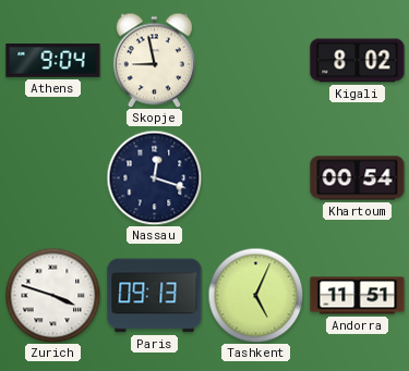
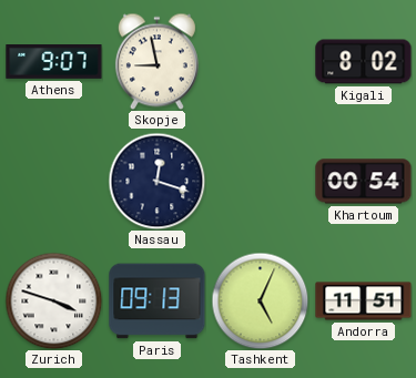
Athens: 9:04 -> 9:07 (54, 62)
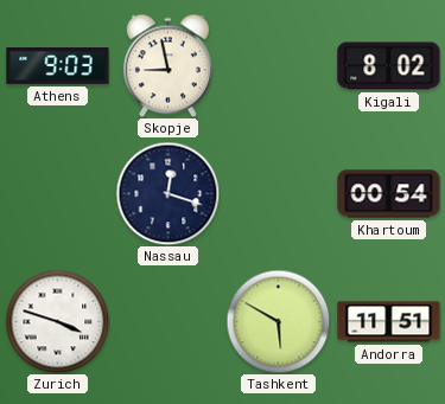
Athens: 9:07 -> 9:03 (58, 66)
Paris: 09:13 -> none (158, 302)
Tashkent: 5:04 -> 5:50 (278, 321)
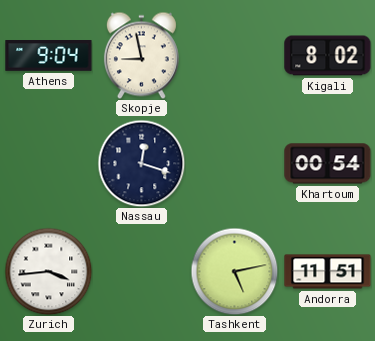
Athens: 9:03 -> 9:04 (49, 56)
Zurich: 3:48 -> 3:44 (48, 271)
Tashkent: 5:50 -> 5:13 (234, 271)
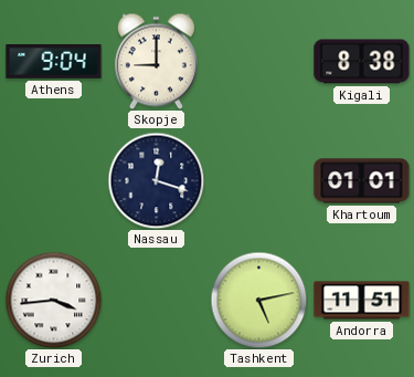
Skopje: 8:58 -> 9:00 (156, 61)
Kigali: 8:02 -> 8:38 (362, 62)
Khartoum: 00:54 -> 01:01 (362, 181)
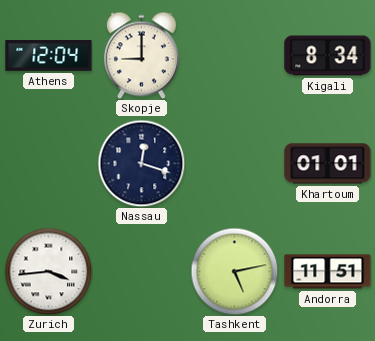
Athens: 9:04 -> 12:04 (49, 56)
Kigali: 8:38 -> 8:34 (328, 56)
